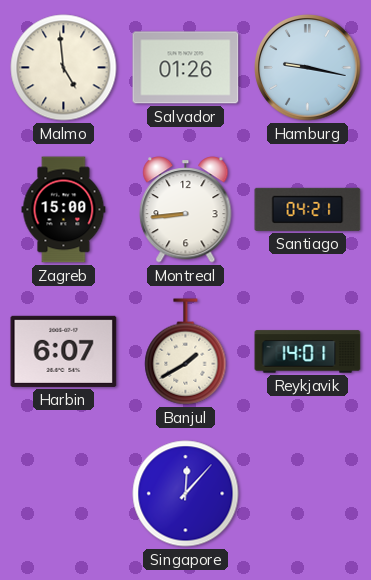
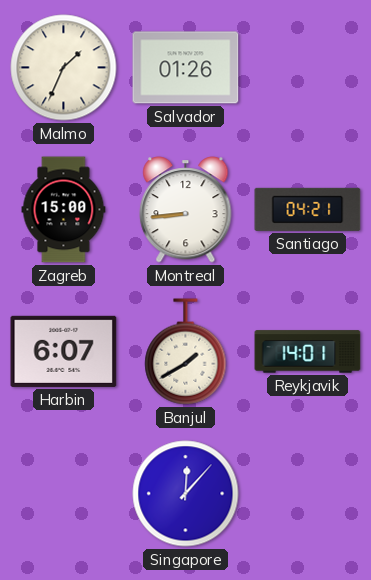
Malmo: 4:59 -> 1:34 (64, 68)
Hamburg: 9:17 -> none (308, 68)
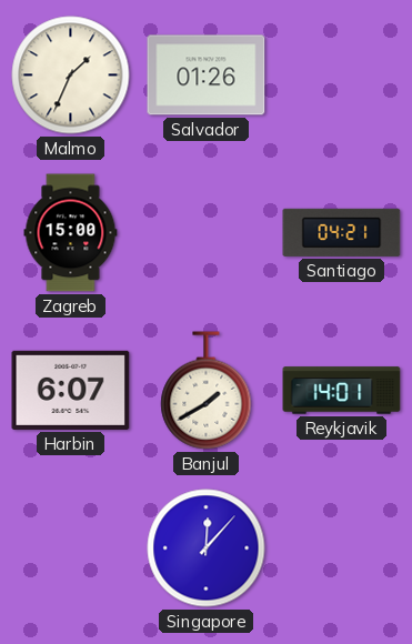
Montreal: 8:44 -> none (186, 210)
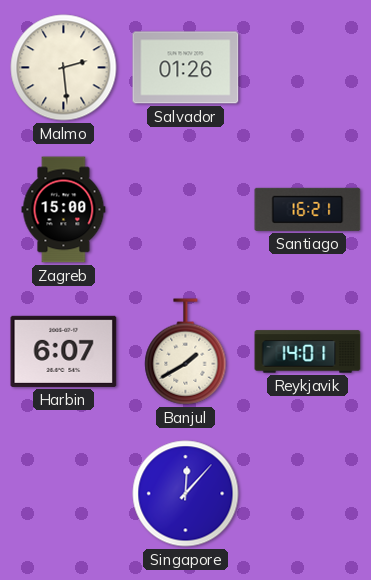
Malmo: 1:34 -> 2:29 (64, 68)
Santiago: 04:21 -> 16:21 (308, 209)
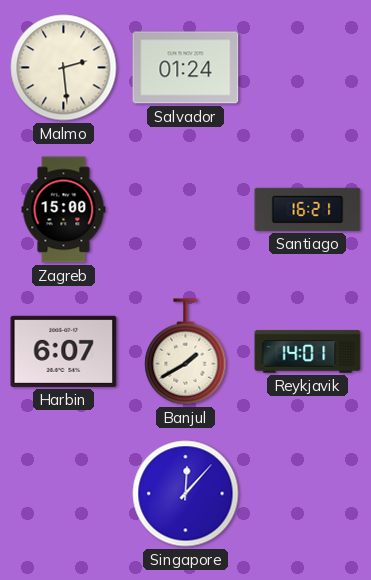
Salvador: 01:26 -> 01:24 (186, 68)
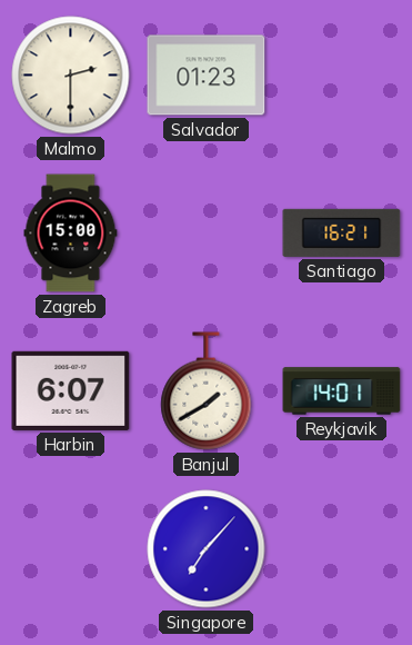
Malmo: 2:29 -> 2:30 (71, 76)
Salvador: 01:24 -> 01:23 (207, 76)
Singapore: 12:07 -> 7:07 (207, 549)
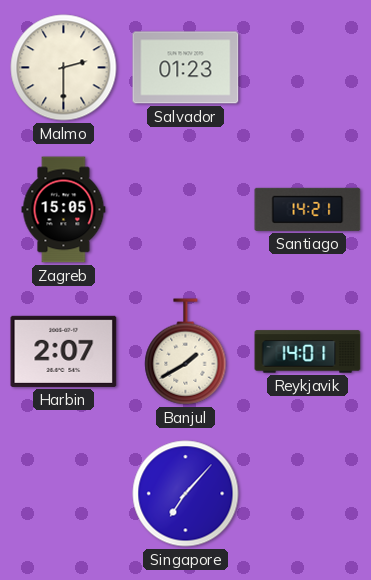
Zagreb: 15:00 -> 15:05 (64, 210)
Santiago: 16:21 -> 14:21 (308, 209)
Harbin: 6:07 -> 2:07 (64, 351)
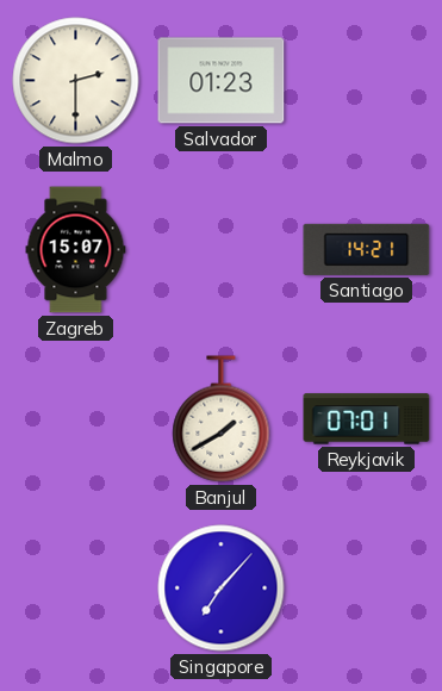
Zagreb: 15:05 -> 15:07 (76, 250)
Harbin: 2:07 -> none (64, 351)
Reykjavik: 14:01 -> 07:01 (367, 419)
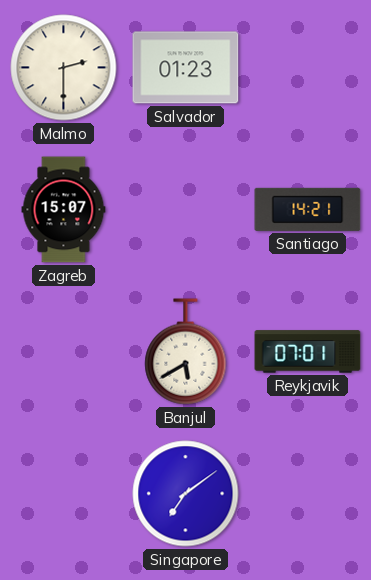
Banjul: 1:40 -> 5:40 (186, 352)
Singapore: 7:07 -> 7:09 (186, 494)
